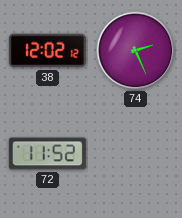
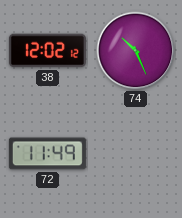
74: 2:26 -> 10:26 (136, 51)
72: 11:52 -> 11:49 (47, 154)
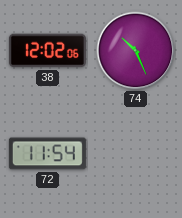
38: 12:02:12 -> 12:02:06 (47, 51)
72: 11:49 -> 11:54 (47, 154)
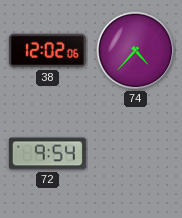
74: 10:26 -> 4:37 (136, 51)
72: 11:54 -> 9:54 (47, 154)
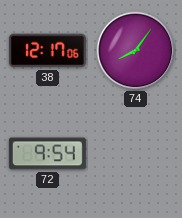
38: 12:02 -> 12:17 (47, 51)
74: 4:37 -> 8:06 (136, 51)
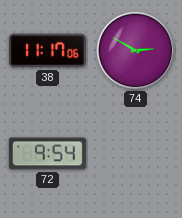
38: 12:17 -> 11:17 (47, 51)
74: 8:06 -> 2:50 (136, 51)
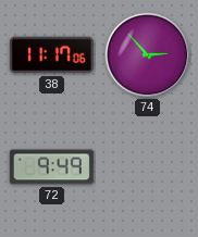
74: 2:50 -> 2:53 (148, 55)
72: 9:54 -> 9:49 (51, 167)
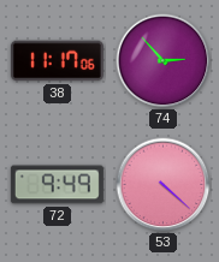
53: none -> 4:22 (164, 185)
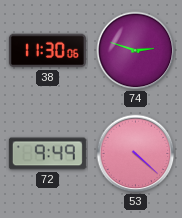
38: 11:17 -> 11:30 (47, 51)
74: 2:53 -> 2:48 (136, 51)
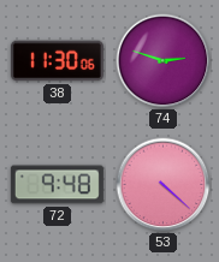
72: 9:49 -> 9:48 (57, 185)
